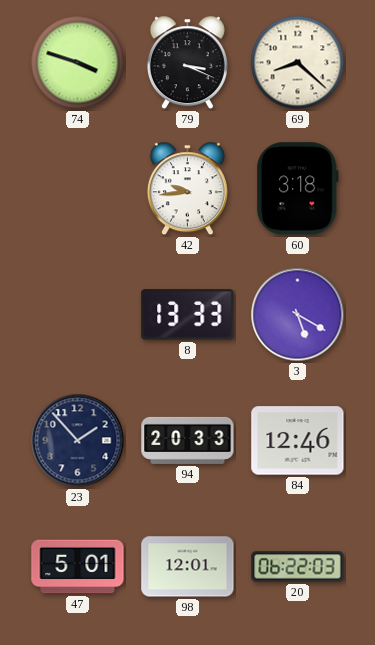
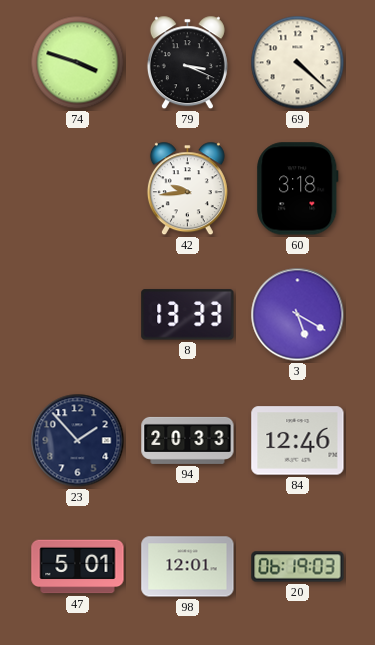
69: 8:22 -> 4:22 (298, 63)
20: 06:22 -> 06:19 (298, 567)
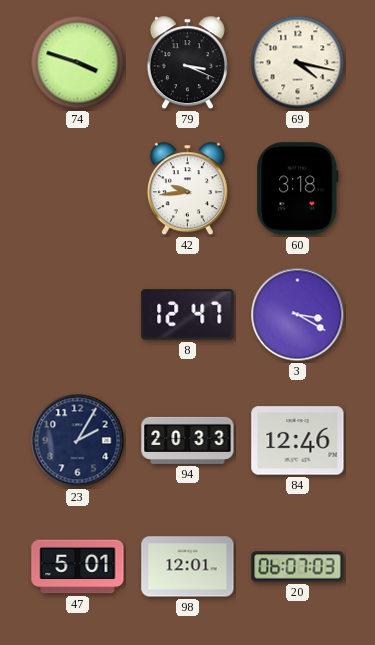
69: 4:22 -> 4:17 (298, 63)
8: 13:33 -> 12:47 (188, 315)
3: 5:20 -> 3:20 (298, 315)
23: 1:53 -> 2:05 (78, 441)
20: 06:19 -> 06:07 (298, 567)
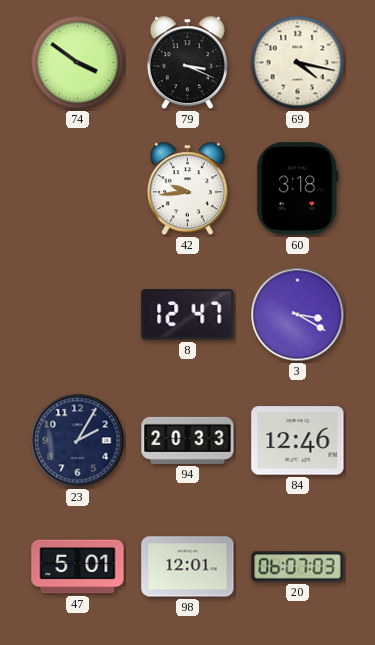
74: 3:48 -> 3:51 (78, 63)
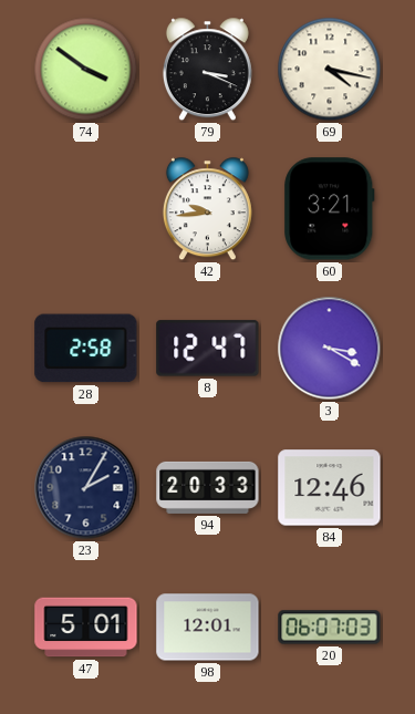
60: 3:18 -> 3:21 (330, 209)
28: none -> 2:58 (86, 349)
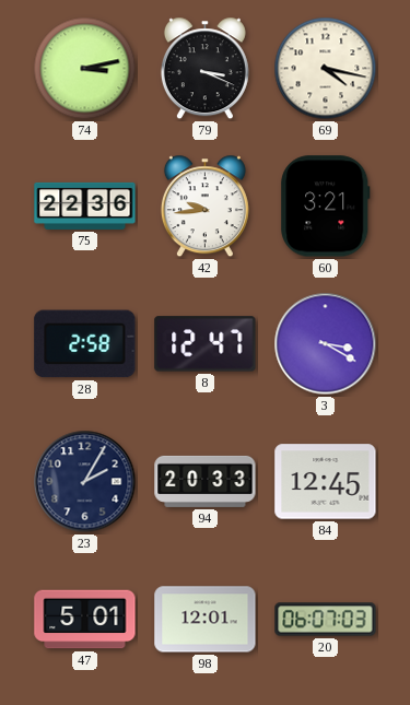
74: 3:51 -> 3:13 (85, 69)
75: none -> 22:36 (85, 205)
84: 12:46 -> 12:45 (326, 482)
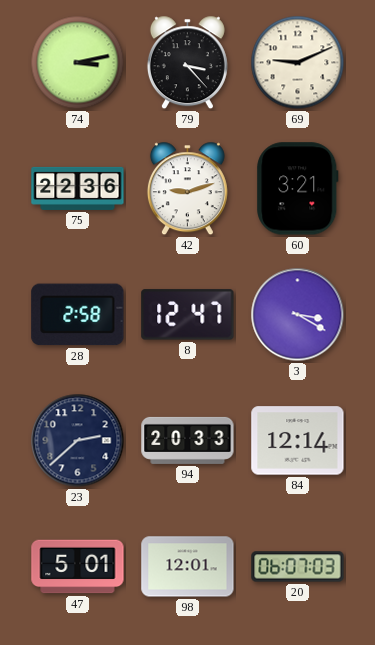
79: 3:19 -> 3:23 (187, 63)
69: 4:17 -> 9:11 (298, 63)
42: 9:44 -> 9:12 (187, 189)
23: 2:05 -> 2:38 (78, 441)
84: 12:45 -> 12:14 (298, 441)
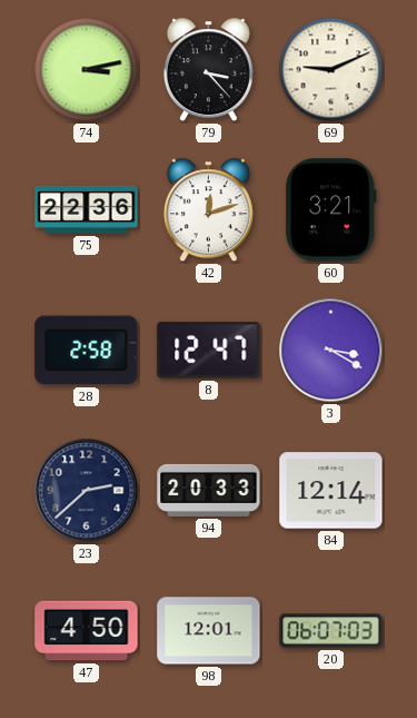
42: 9:12 -> 12:12 (208, 210)
47: 5:01 -> 4:50 (87, 631)
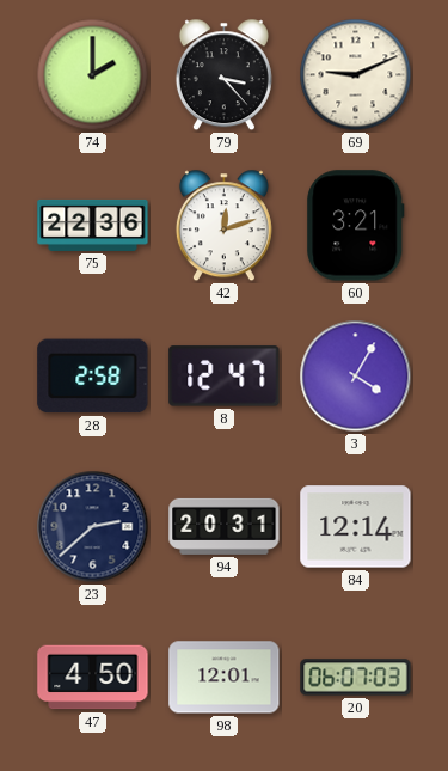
74: 3:13 -> 2:00 (93, 75)
3: 3:20 -> 4:05 (356, 377)
94: 20:33 -> 20:31 (225, 526)
